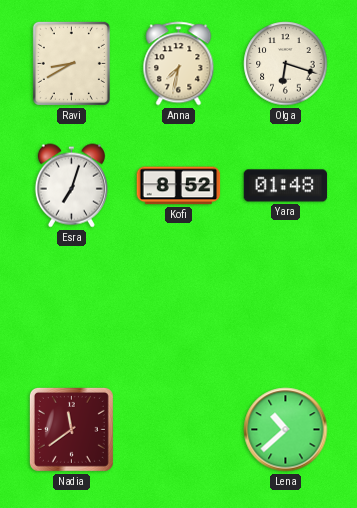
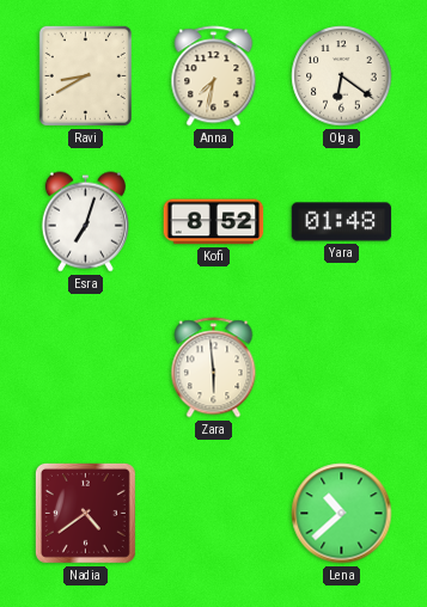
Olga: 6:18 -> 6:21 (342, 76)
Zara: none -> 5:59 (214, 368)
Nadia: 11:39 -> 4:39 (85, 513)
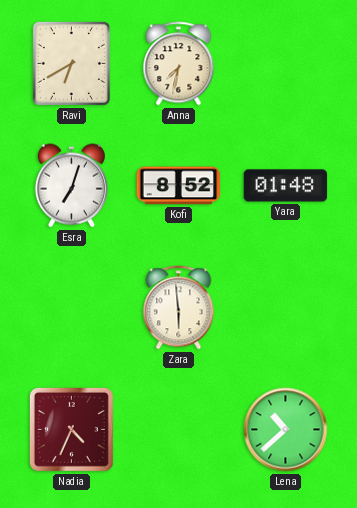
Ravi: 8:40 -> 6:40 (71, 63)
Olga: 6:21 -> none (342, 76)
Nadia: 4:39 -> 4:34 (71, 429)
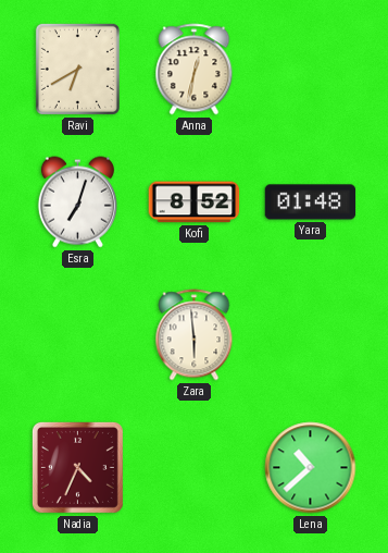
Anna: 7:32 -> 12:32 (195, 70)
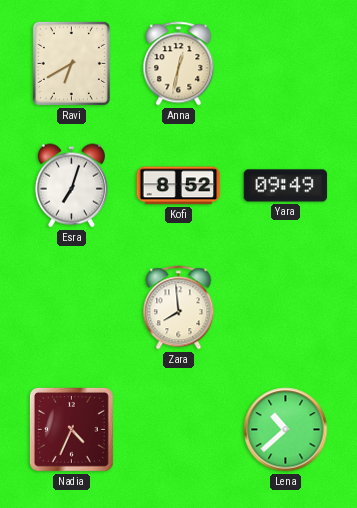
Yara: 01:48 -> 09:49 (286, 186)
Zara: 5:59 -> 7:59 (179, 308)
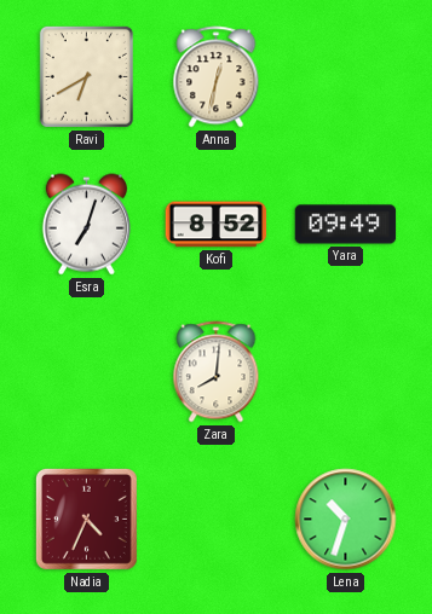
Zara: 7:59 -> 8:01 (217, 372)
Lena: 10:38 -> 10:33 (346, 520)
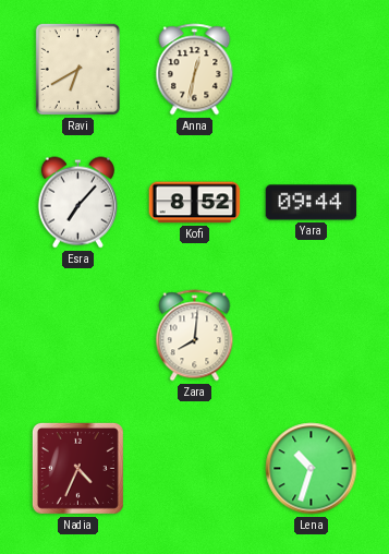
Esra: 7:03 -> 7:07 (77, 203)
Yara: 09:49 -> 09:44 (312, 203)
